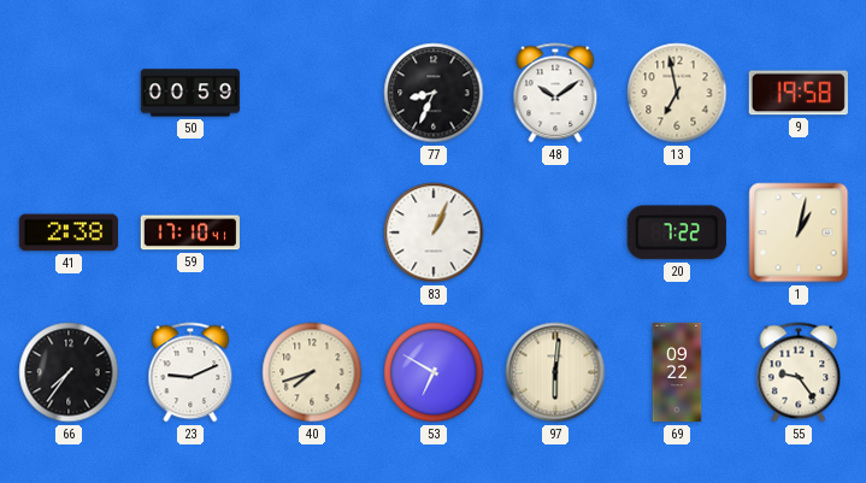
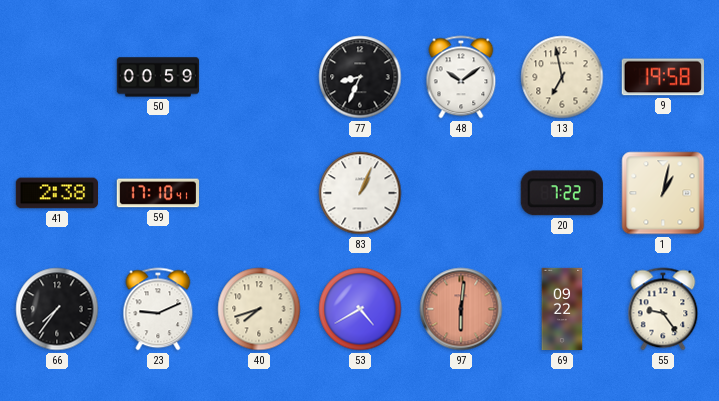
53: 6:50 -> 4:40 (360, 309)
97 dial: cream -> salmon (461, 309)
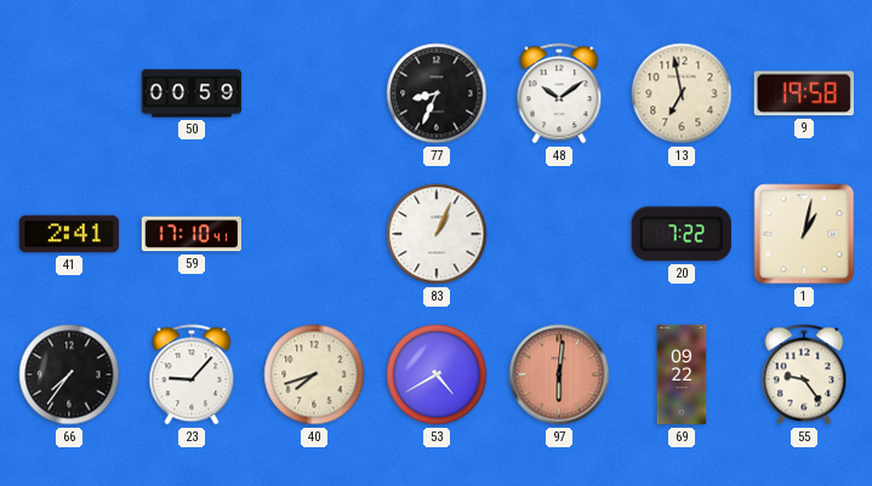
41: 2:38 -> 2:41 (68, 234)
23: 9:11 -> 9:07 (192, 374)
